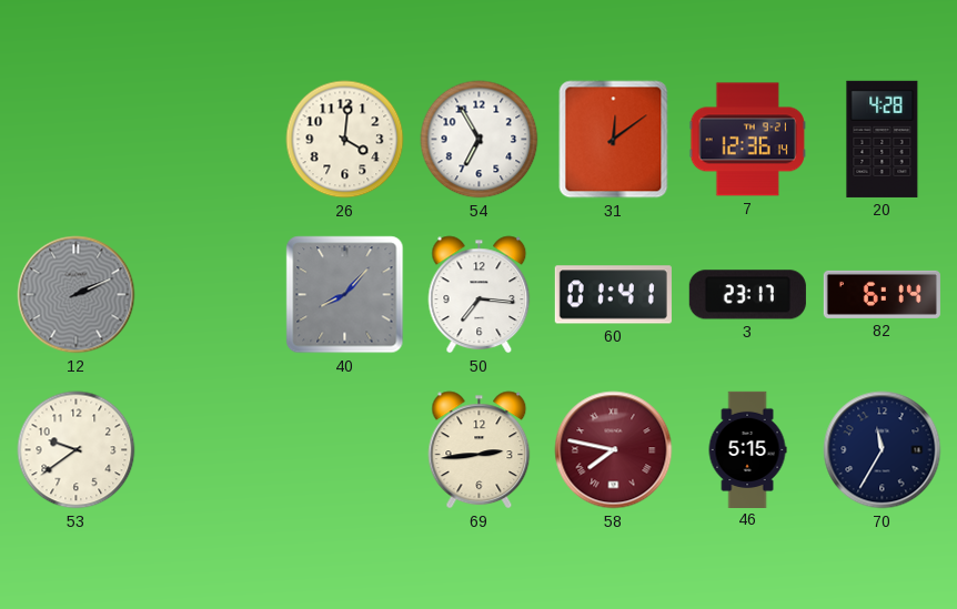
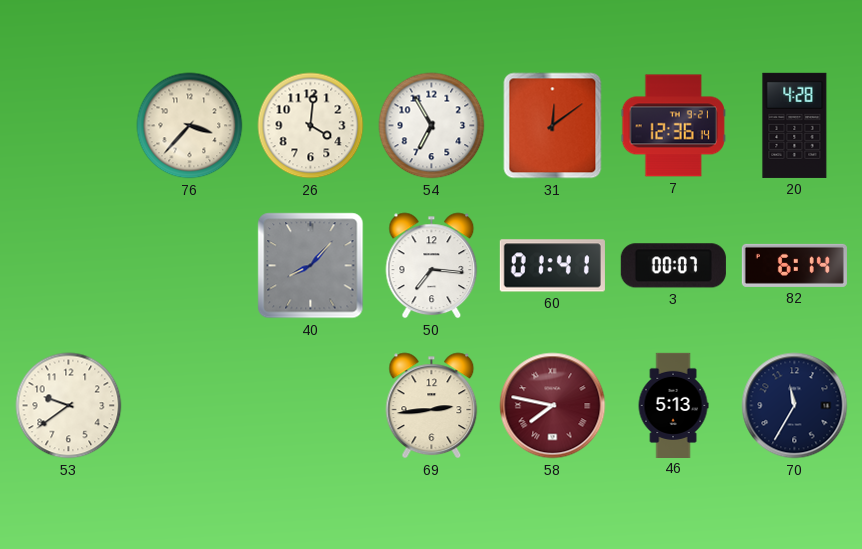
76: none -> 3:37 (190, 126)
12: 2:11 -> none (77, 295)
3: 23:17 -> 00:07 (673, 266)
46: 5:15 -> 5:13 (673, 405)
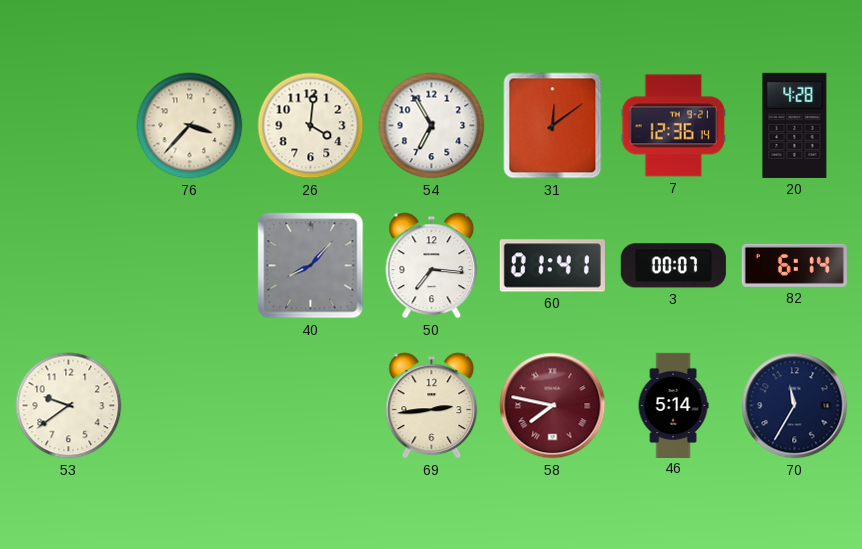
46: 5:13 -> 5:14 (673, 405)
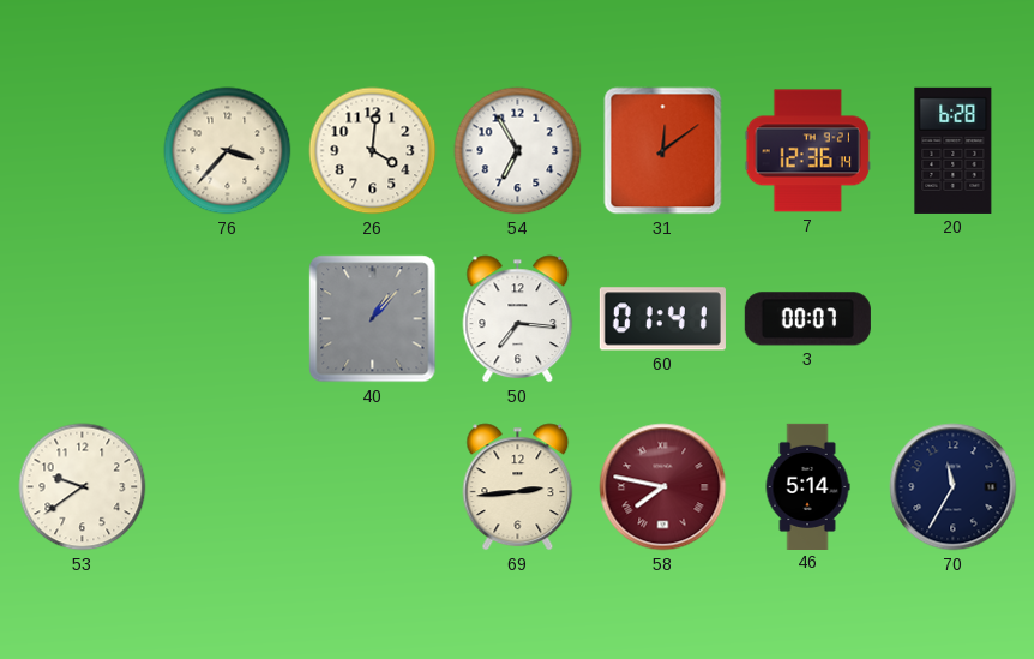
20: 4:28 -> 6:28 (954, 150)
40: 8:07 -> 1:07 (373, 319)
82: 6:14 -> none (794, 265)
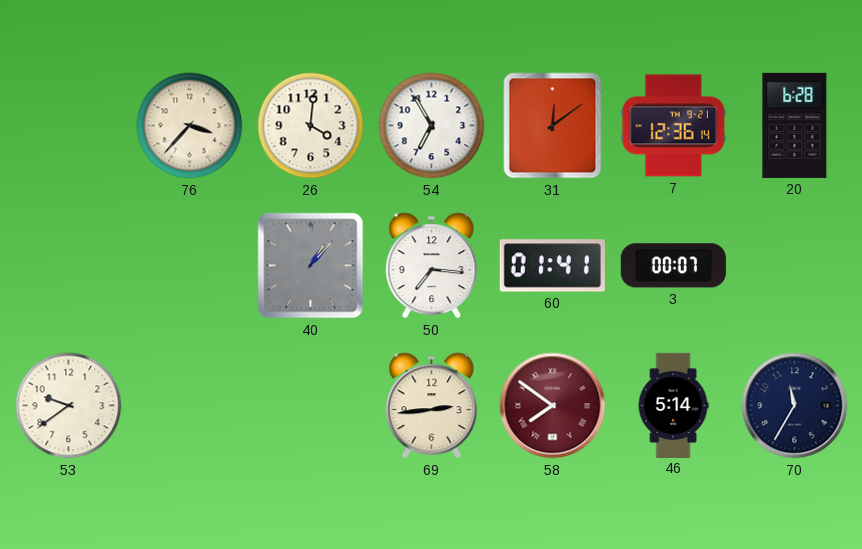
58: 7:47 -> 7:51 (553, 406)
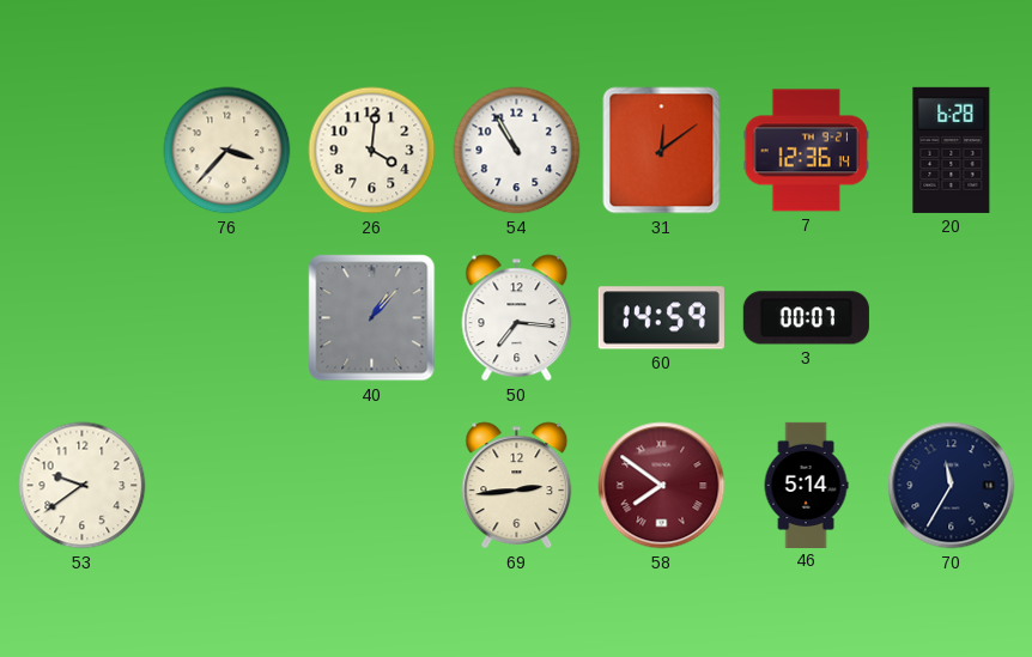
54: 6:55 -> 10:55 (517, 151)
60: 01:41 -> 14:59 (661, 318)
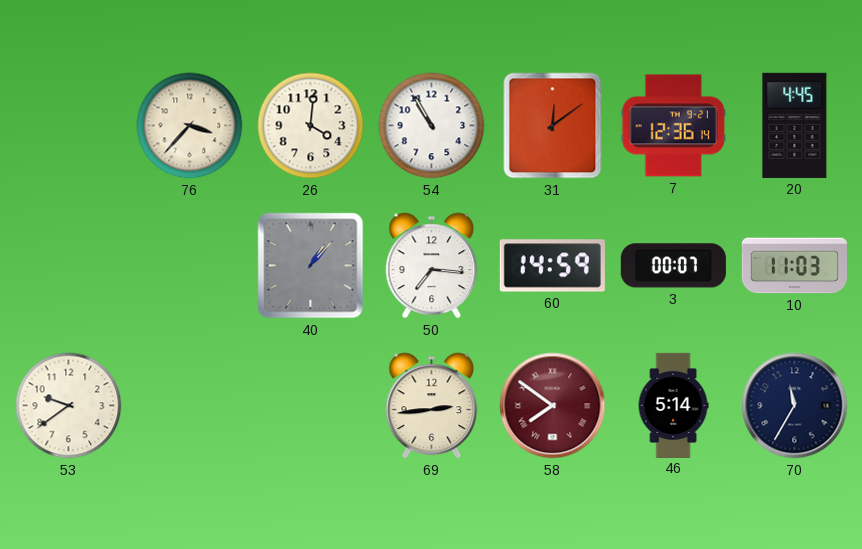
20: 6:28 -> 4:45 (795, 125)
10: none -> 11:03 (794, 266)
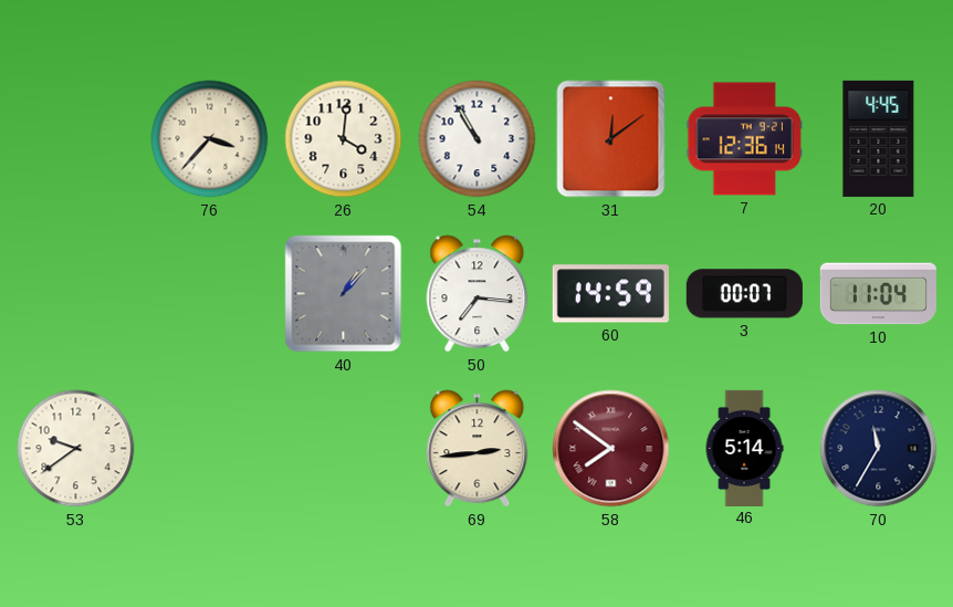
10: 11:03 -> 11:04 (878, 294)
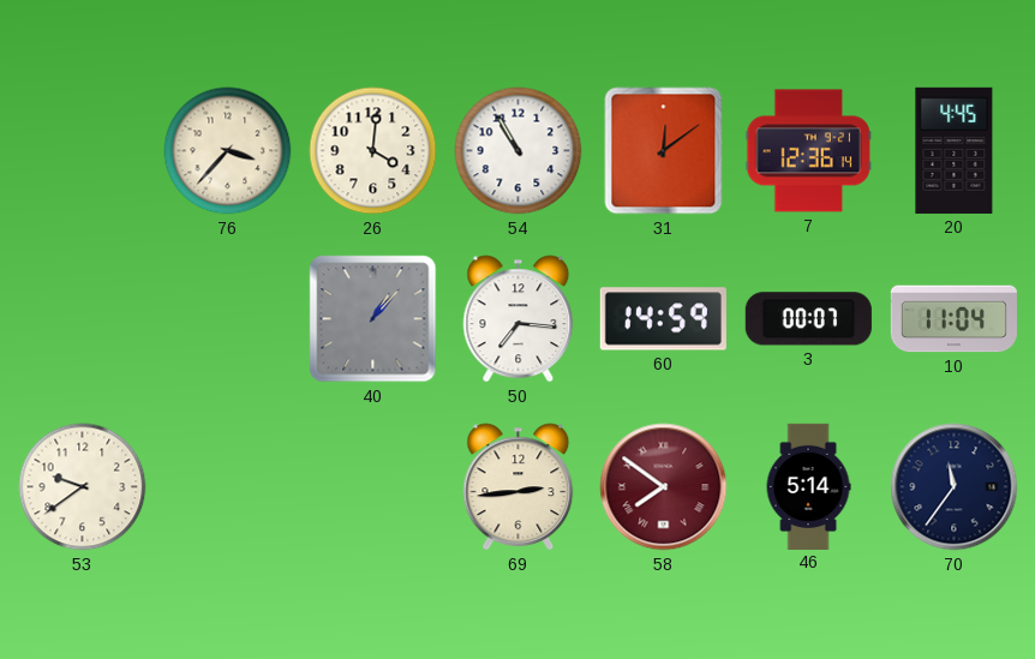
70: 11:35 -> 11:36 (955, 487)
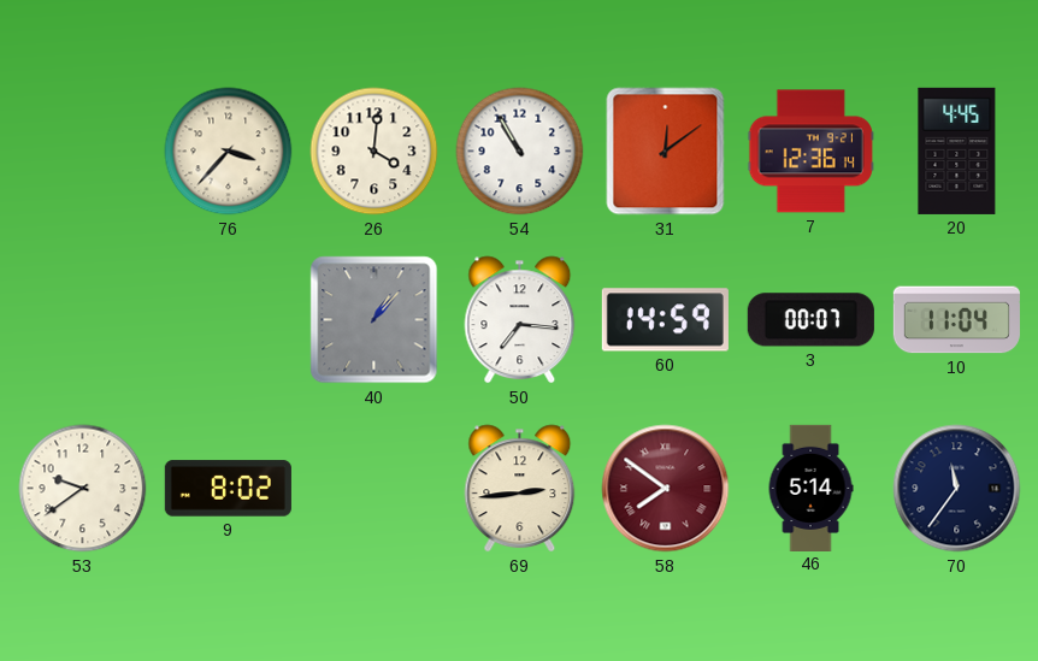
9: none -> 8:02 (228, 489)
